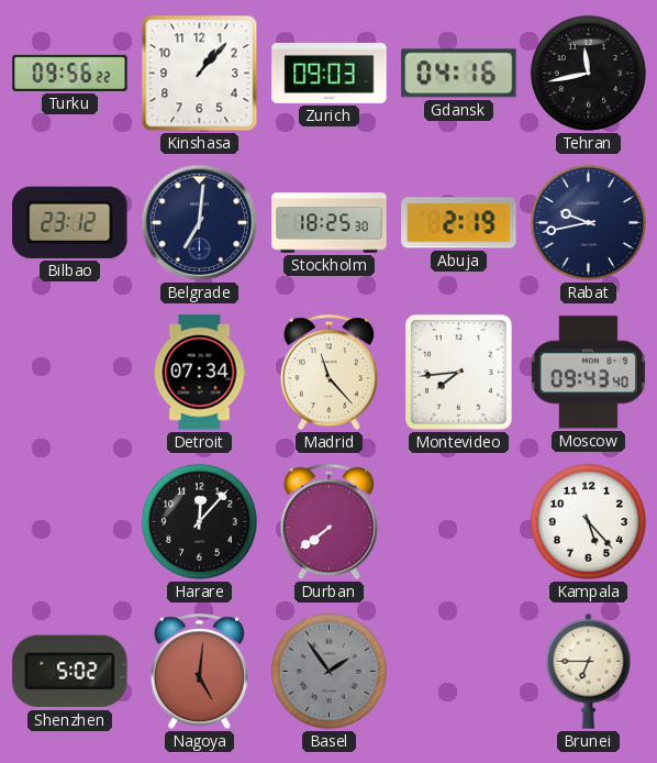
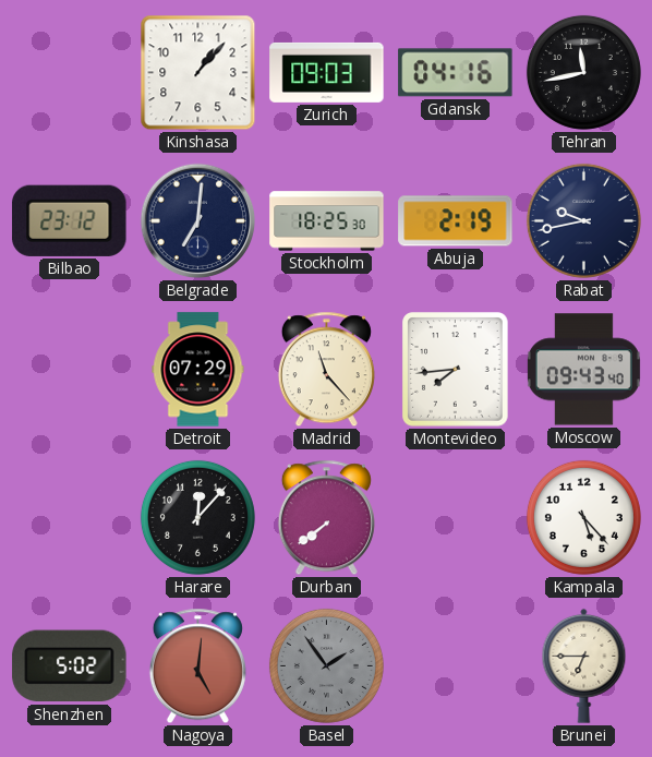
Turku: 09:56 -> none (70, 73)
Detroit: 07:34 -> 07:29 (198, 370)
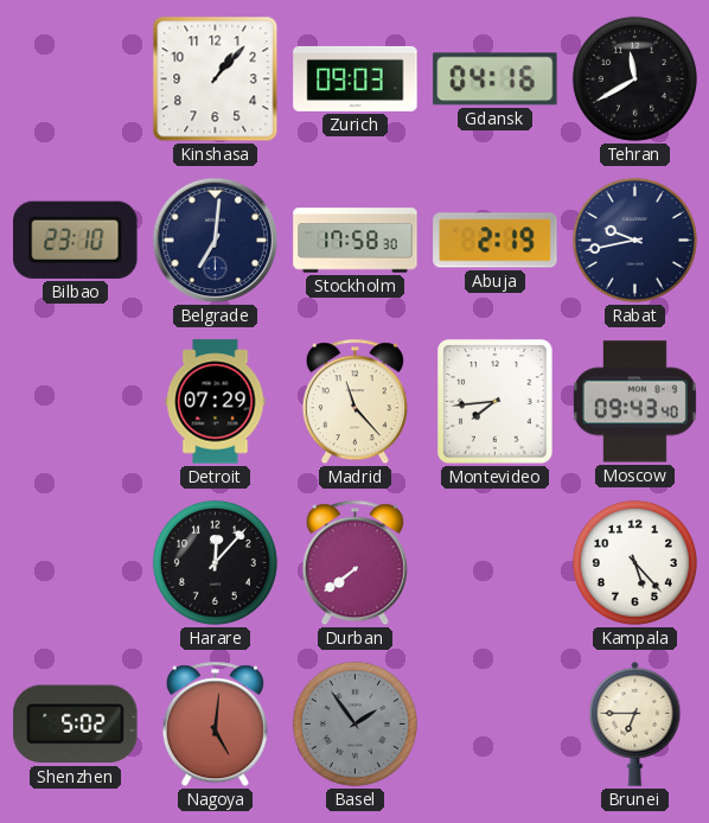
Tehran: 11:43 -> 11:40 (634, 78)
Bilbao: 23:12 -> 23:10 (76, 240)
Stockholm: 18:25 -> 17:58 (356, 241)
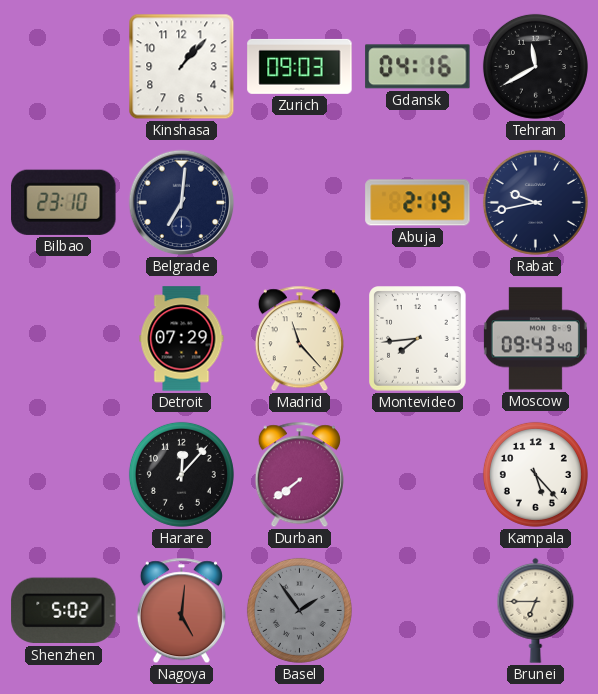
Stockholm: 17:58 -> none (356, 241)
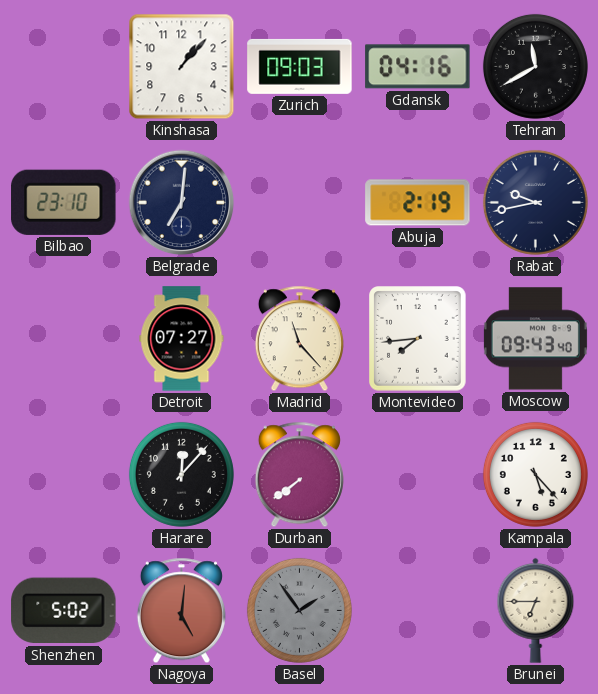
Detroit: 07:29 -> 07:27 (182, 339)
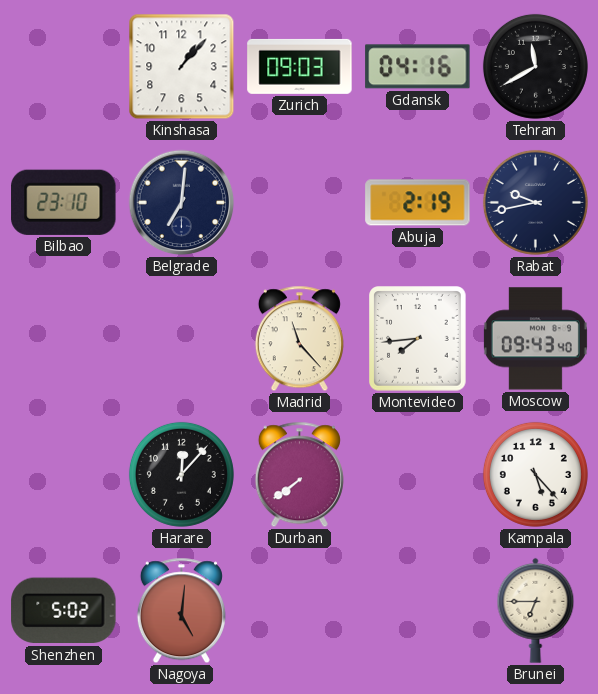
Detroit: 07:27 -> none (182, 339)
Basel: 1:54 -> none (299, 610)
